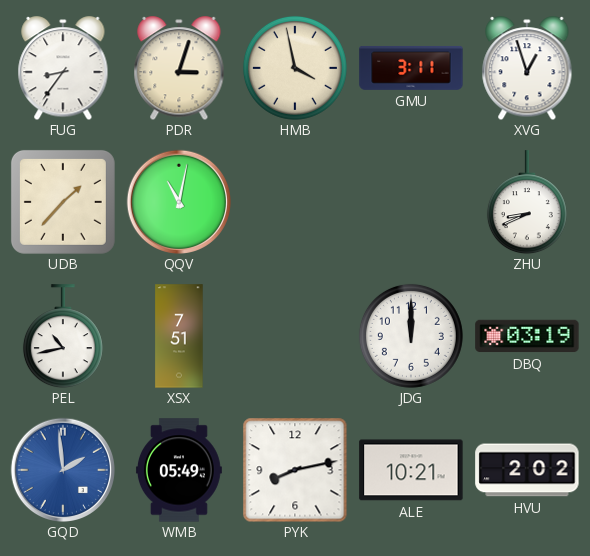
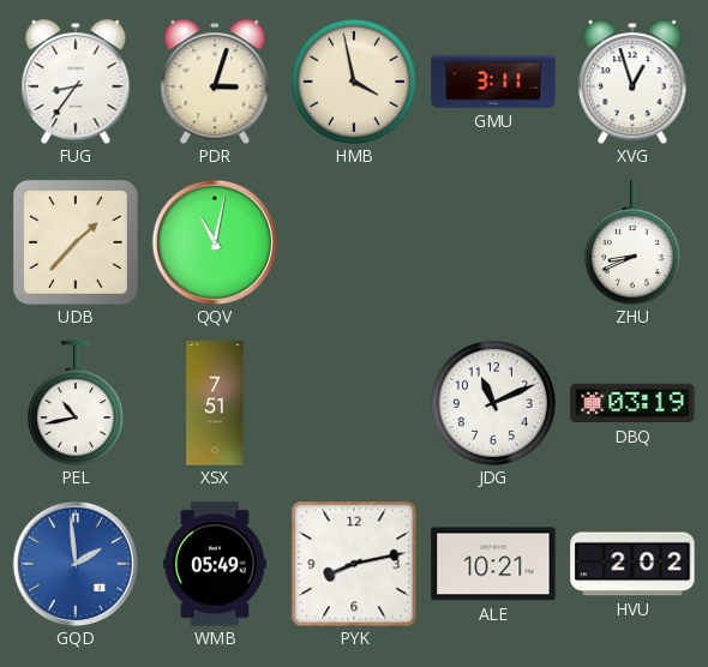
JDG: 12:00 -> 11:11 (493, 403)
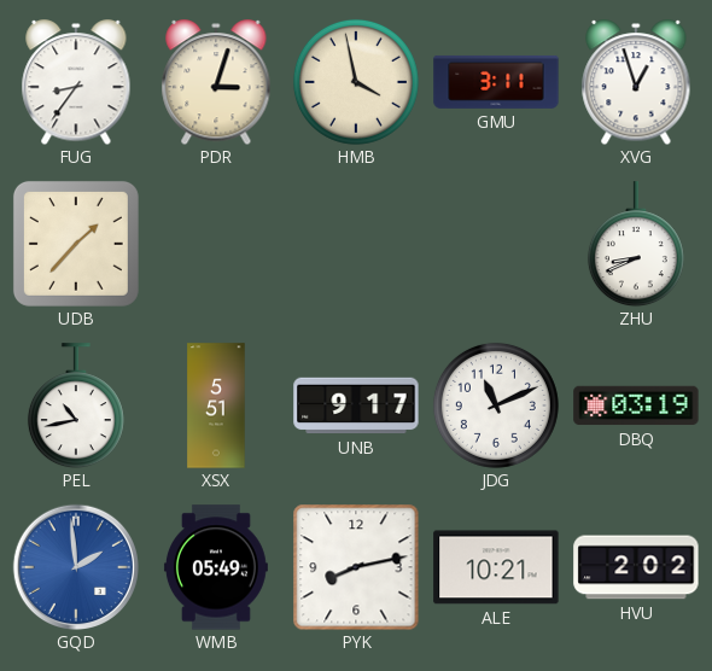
QQV: 11:02 -> none (214, 241)
XSX: 7:51 -> 5:51 (216, 405)
UNB: none -> 9:17 (356, 405)
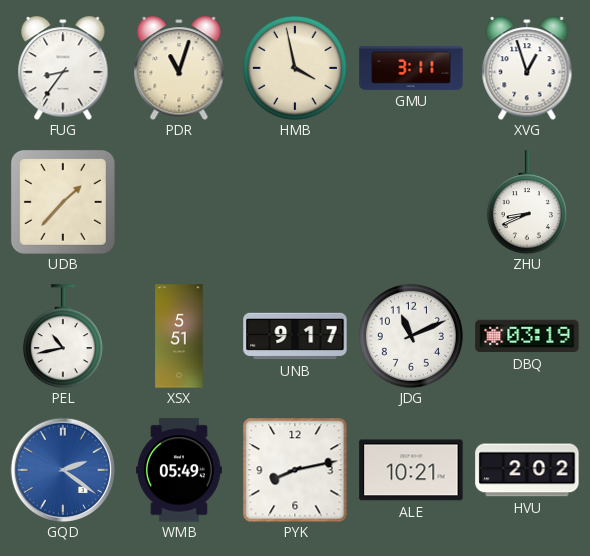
PDR: 3:03 -> 11:03 (179, 68)
GQD: 1:59 -> 2:21 (62, 469)
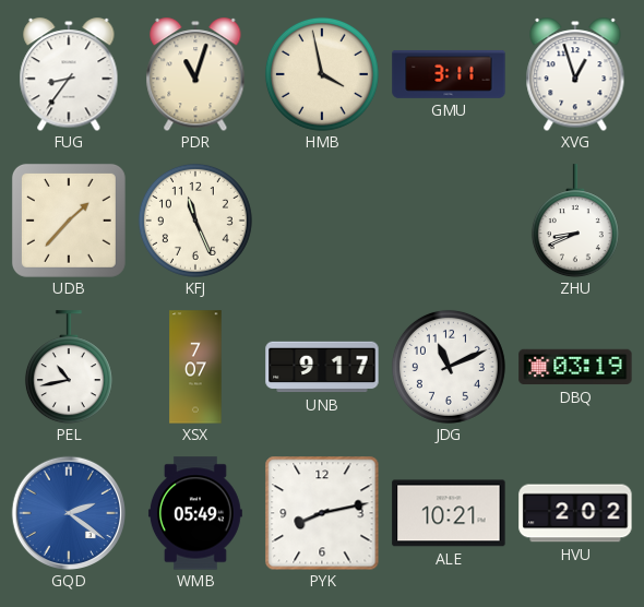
KFJ: none -> 11:26 (195, 221)
XSX: 5:51 -> 7:07 (195, 367)
